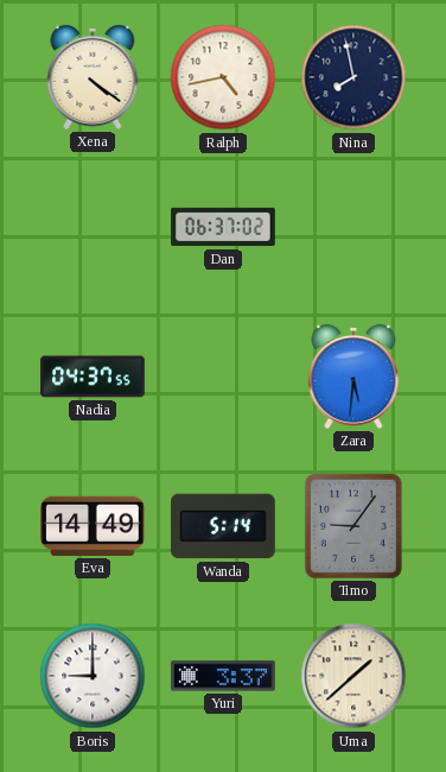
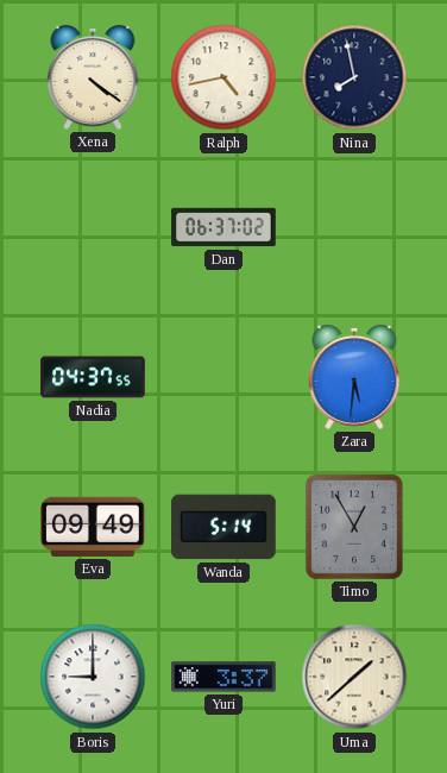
Eva: 14:49 -> 09:49 (93, 527)
Timo: 9:06 -> 12:55 (354, 527)
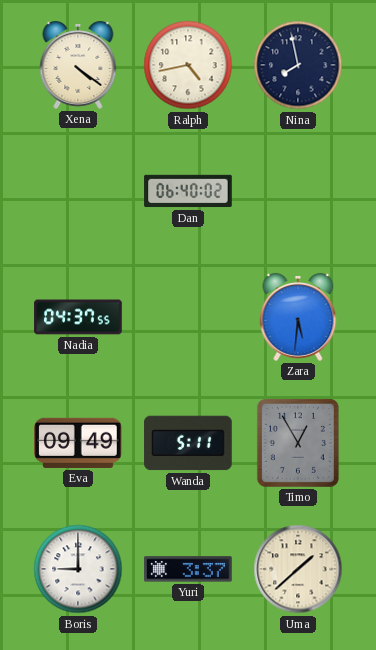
Dan: 06:37 -> 06:40 (188, 191)
Wanda: 5:14 -> 5:11 (188, 443)
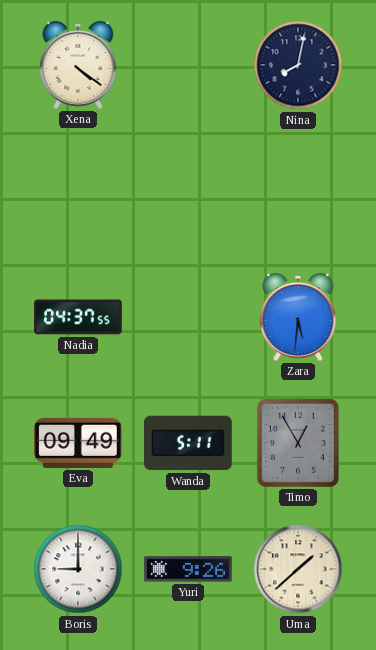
Ralph: 4:43 -> none (188, 65)
Nina: 7:58 -> 8:02 (298, 65)
Dan: 06:40 -> none (188, 191)
Yuri: 3:37 -> 9:26 (188, 569)
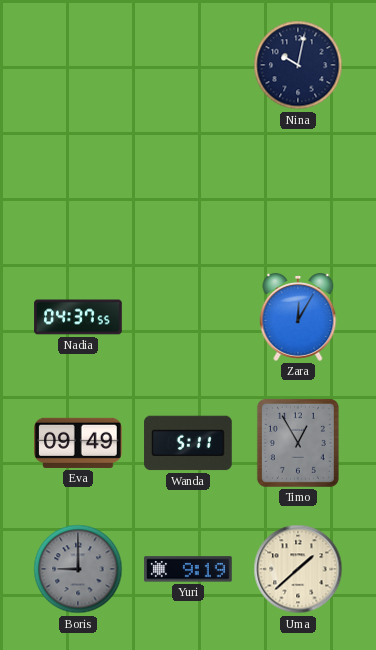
Xena: 4:21 -> none (78, 65)
Nina: 8:02 -> 10:02 (298, 65)
Zara: 5:31 -> 12:05 (298, 317)
Boris dial: white -> grey (78, 569)
Yuri: 9:26 -> 9:19 (188, 569)
